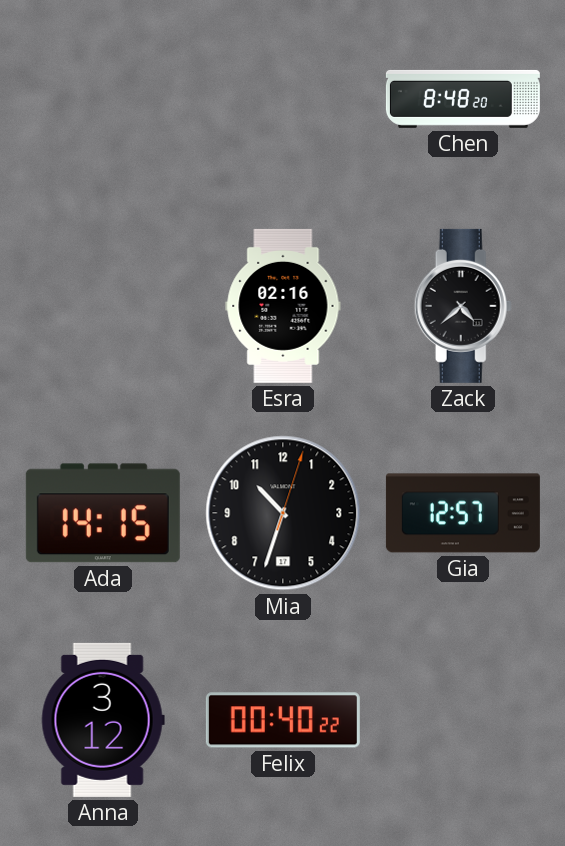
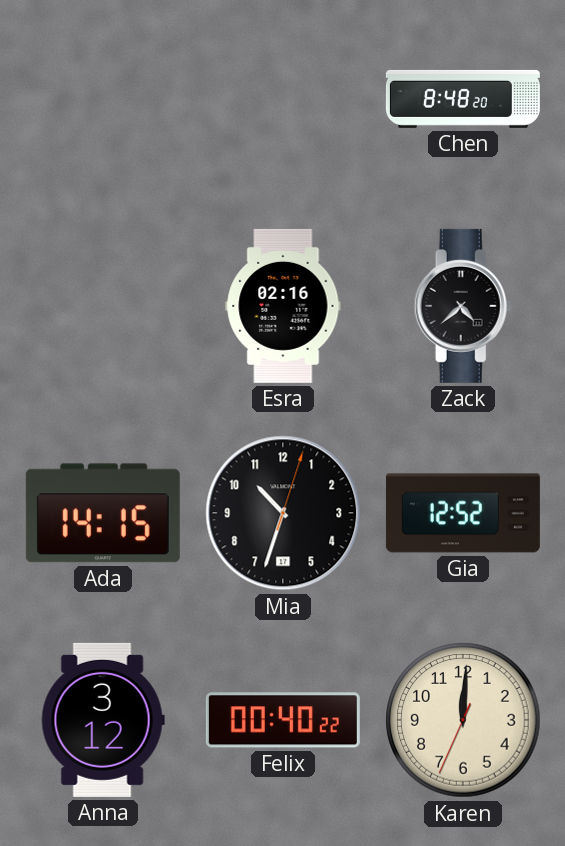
Gia: 12:57 -> 12:52 (463, 513)
Karen: none -> 12:00 (463, 720)
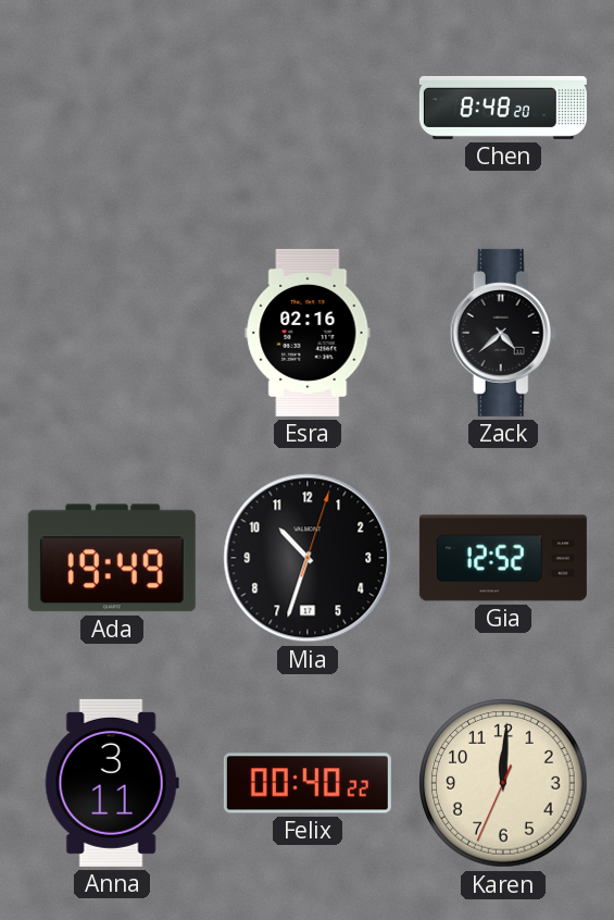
Ada: 14:15 -> 19:49 (112, 558)
Anna: 3:12 -> 3:11 (112, 783)
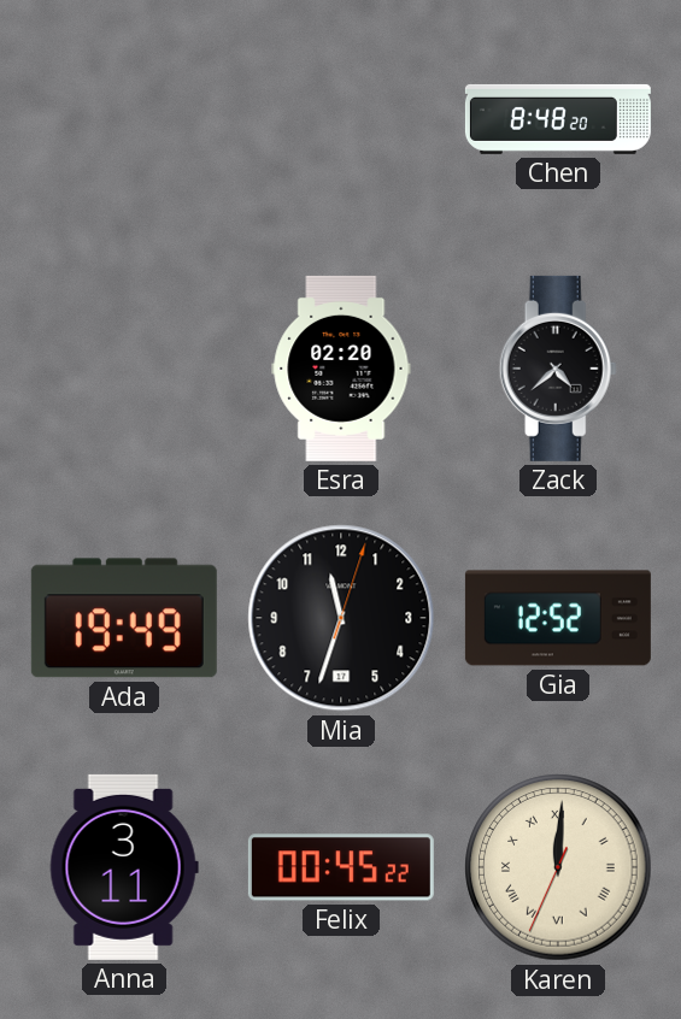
Esra: 02:16 -> 02:20 (341, 369)
Mia: 10:33 -> 11:33 (341, 618)
Felix: 00:40 -> 00:45 (341, 867)
Karen numerals: Arabic -> Roman (558, 867)
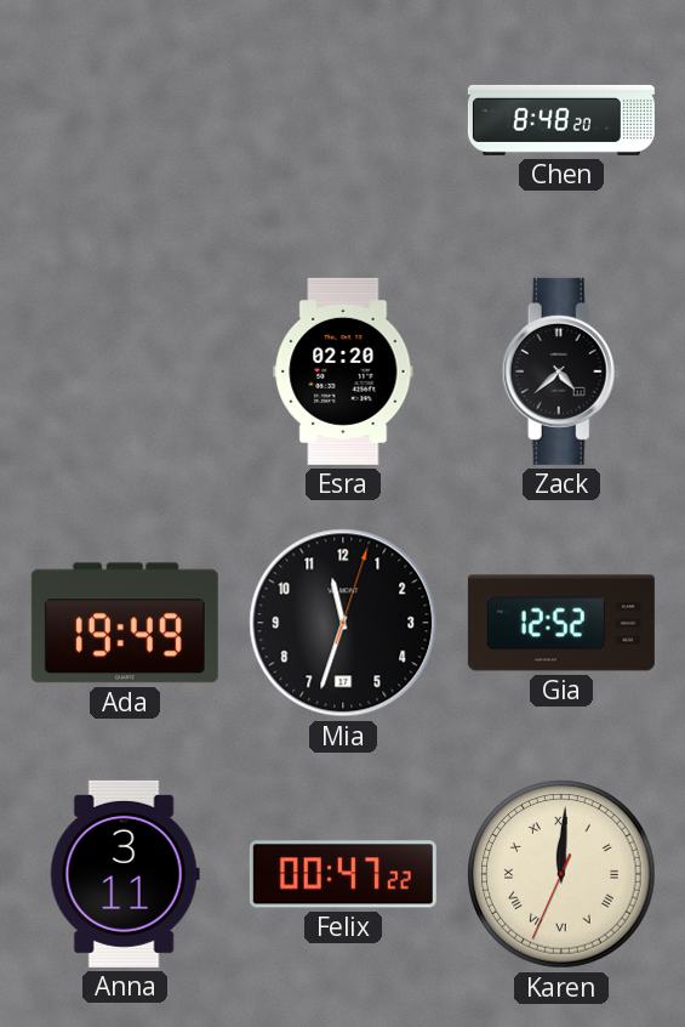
Felix: 00:45 -> 00:47 (343, 874)
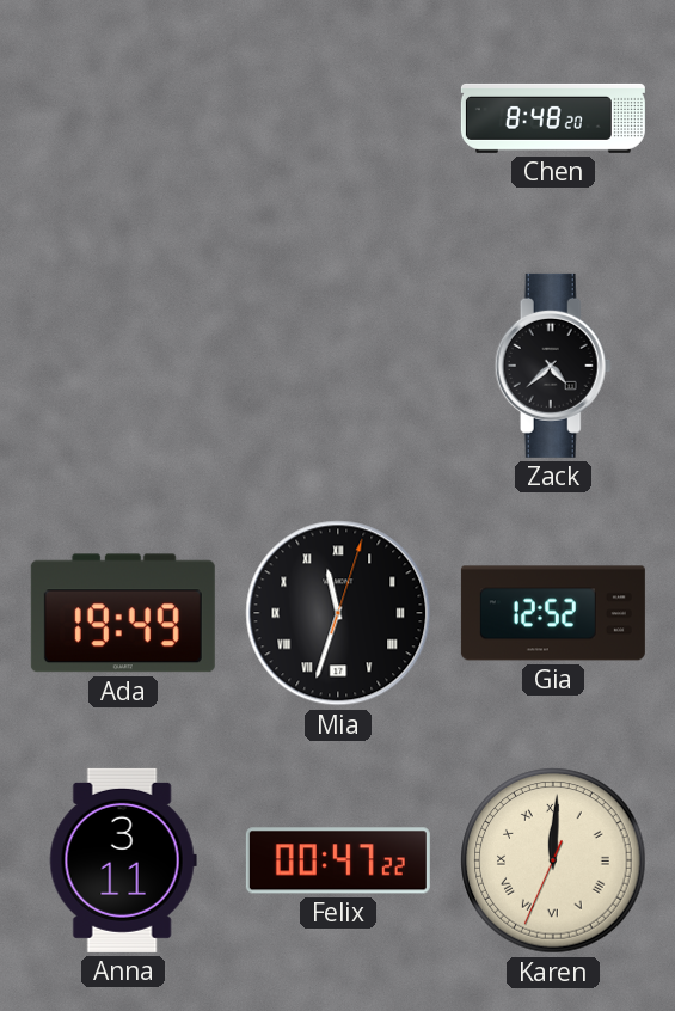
Esra: 02:20 -> none (343, 371)
Mia numerals: Arabic -> Roman (338, 613)
